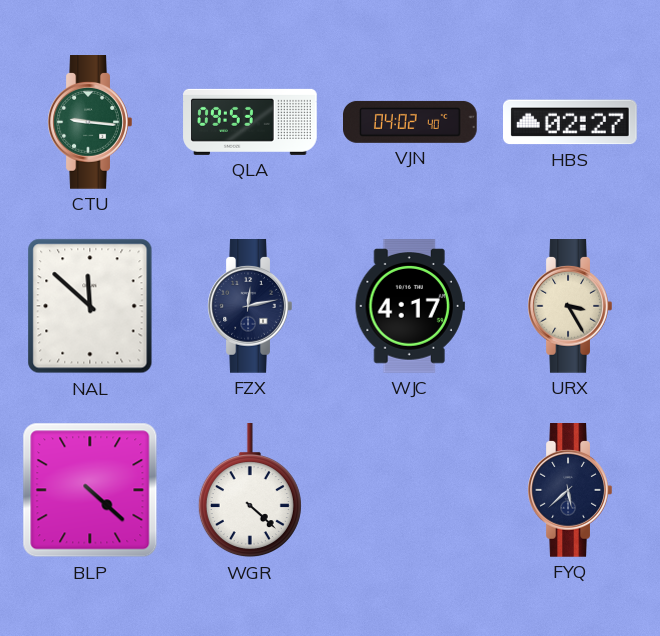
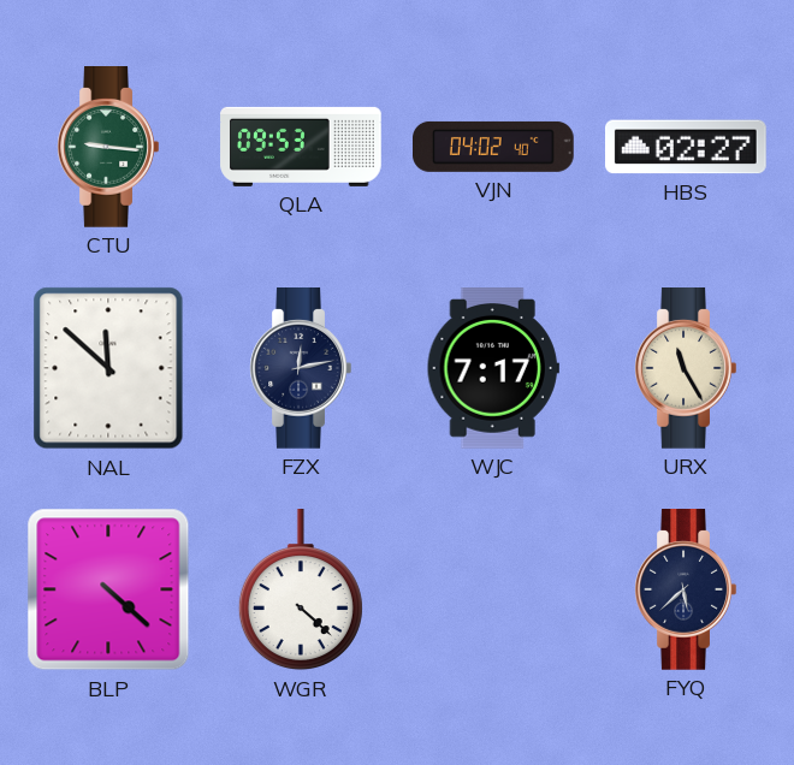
WJC: 4:17 -> 7:17 (493, 369)
URX: 3:25 -> 11:25 (686, 369)
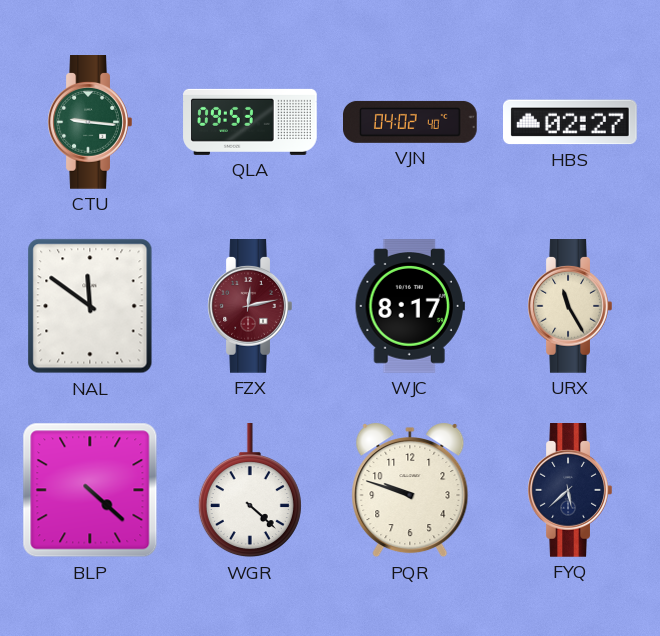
NAL: 11:52 -> 11:51 (90, 306)
FZX dial: navy -> burgundy (250, 307)
WJC: 7:17 -> 8:17 (410, 307)
PQR: none -> 9:48 (410, 491)
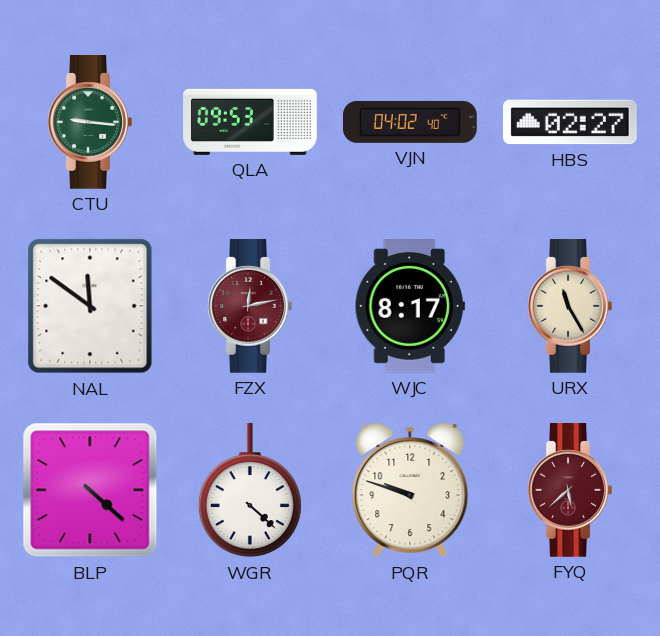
FYQ dial: navy -> burgundy (570, 491)
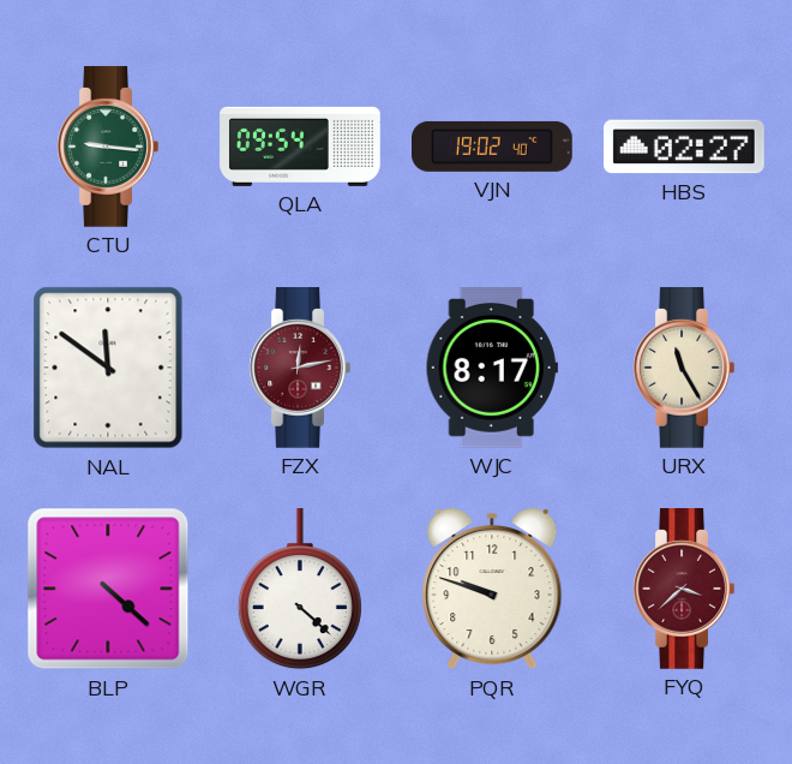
QLA: 09:53 -> 09:54 (300, 147)
VJN: 04:02 -> 19:02 (492, 147)
FYQ: 5:38 -> 3:38 (684, 590)
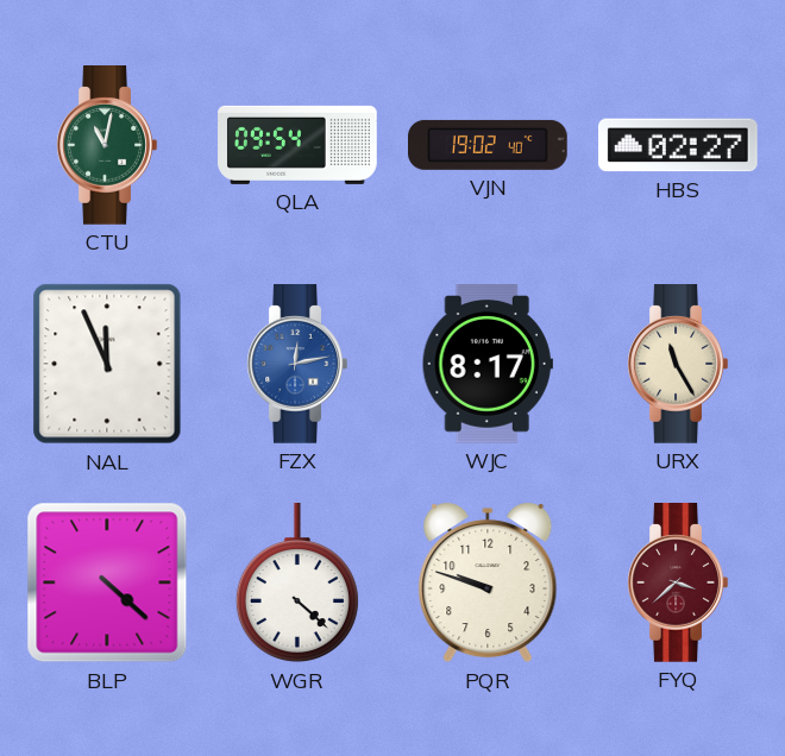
CTU: 9:16 -> 11:02 (107, 146)
NAL: 11:51 -> 11:56 (107, 364)
FZX dial: burgundy -> blue (297, 365)
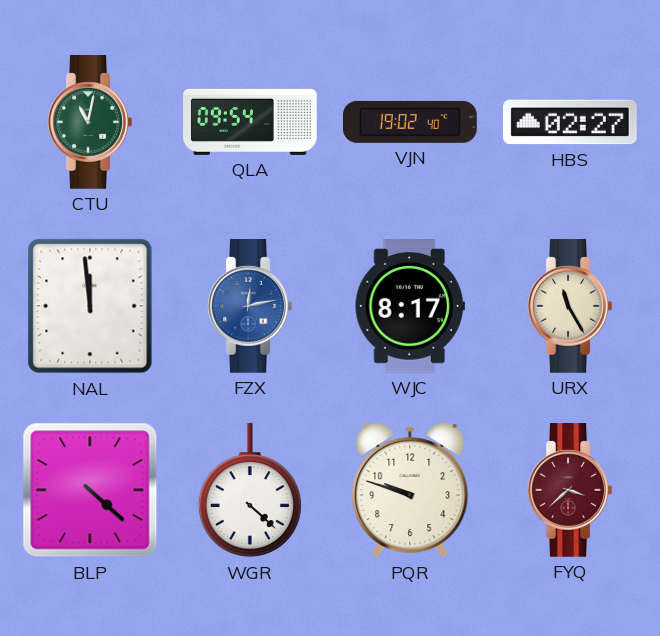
NAL: 11:56 -> 11:59 (90, 306)
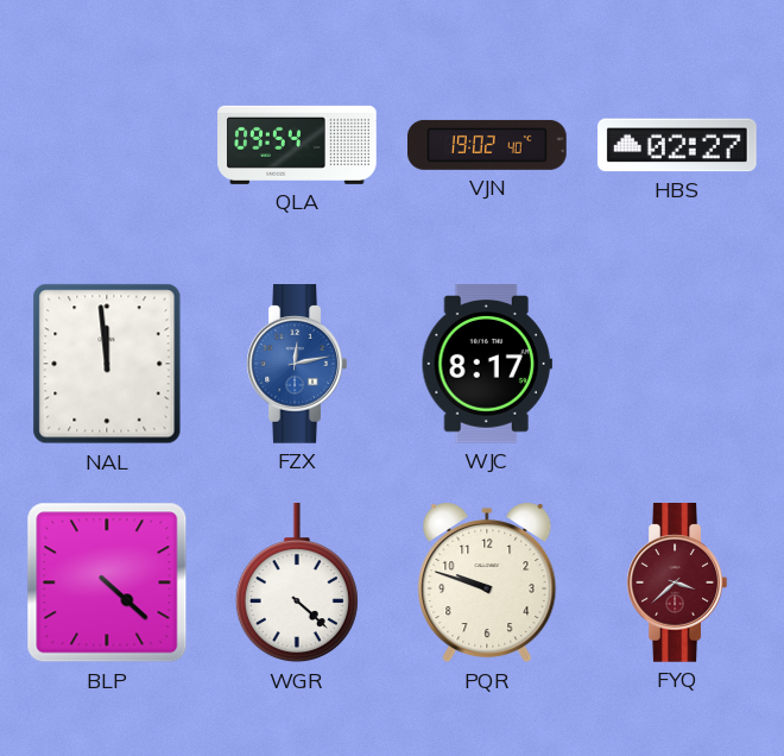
CTU: 11:02 -> none (90, 123)
URX: 11:25 -> none (570, 307)
